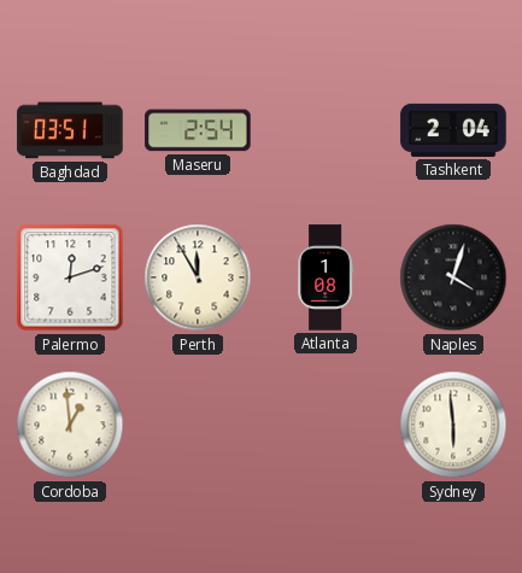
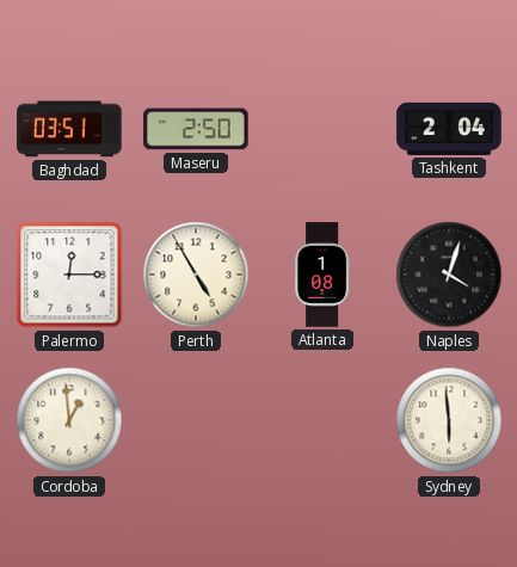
Maseru: 2:54 -> 2:50 (196, 129)
Palermo: 12:12 -> 12:15 (69, 275)
Perth: 11:55 -> 4:55 (196, 275)
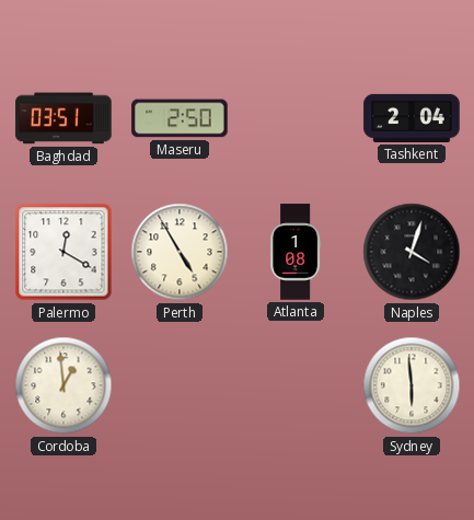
Palermo: 12:15 -> 12:20 (63, 252)
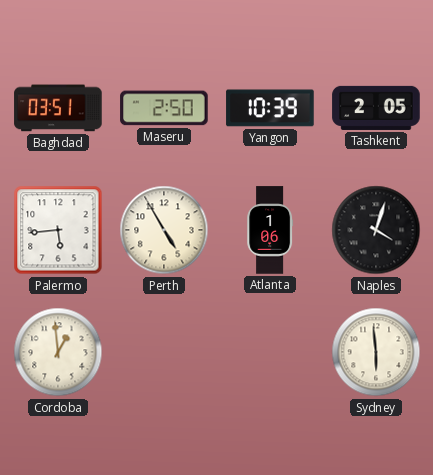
Yangon: none -> 10:39 (270, 108)
Tashkent: 2:04 -> 2:05 (376, 108)
Palermo: 12:20 -> 5:44 (58, 230)
Atlanta: 1:08 -> 1:06 (270, 230)
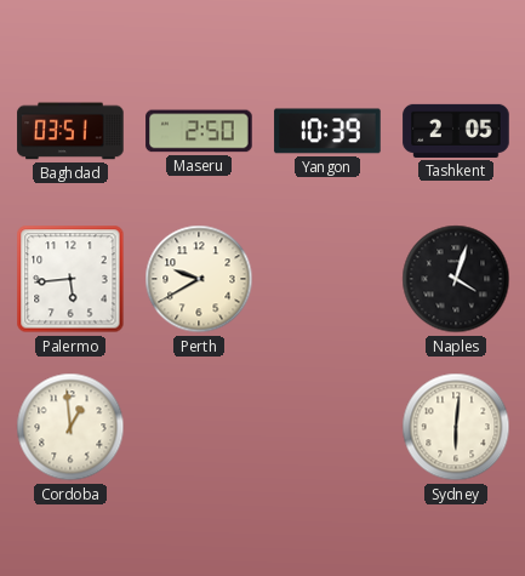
Perth: 4:55 -> 9:40 (199, 279)
Atlanta: 1:06 -> none (270, 230)
Sydney: 5:59 -> 6:01 (456, 427)
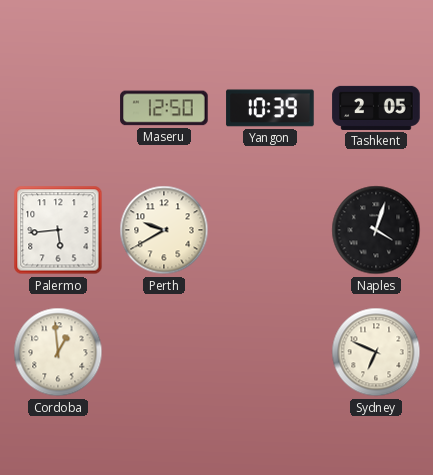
Baghdad: 03:51 -> none (70, 131)
Maseru: 2:50 -> 12:50 (164, 108)
Sydney: 6:01 -> 6:49 (376, 352)
